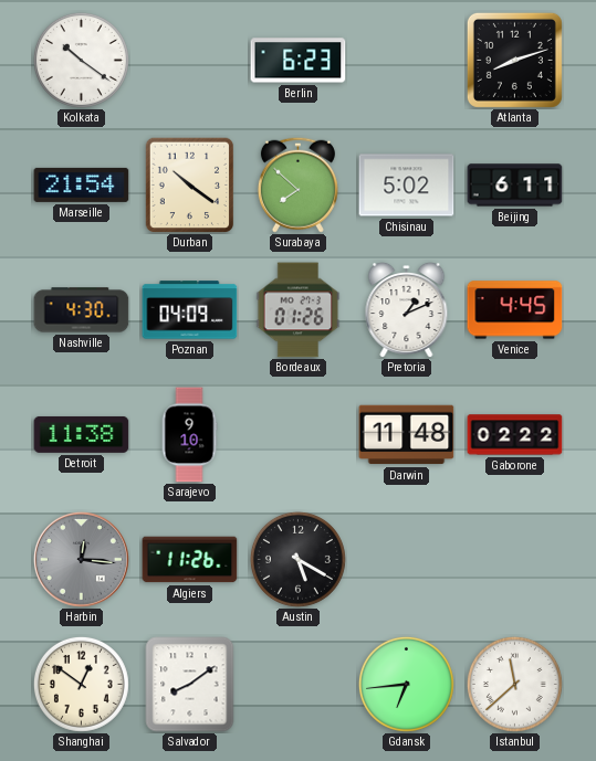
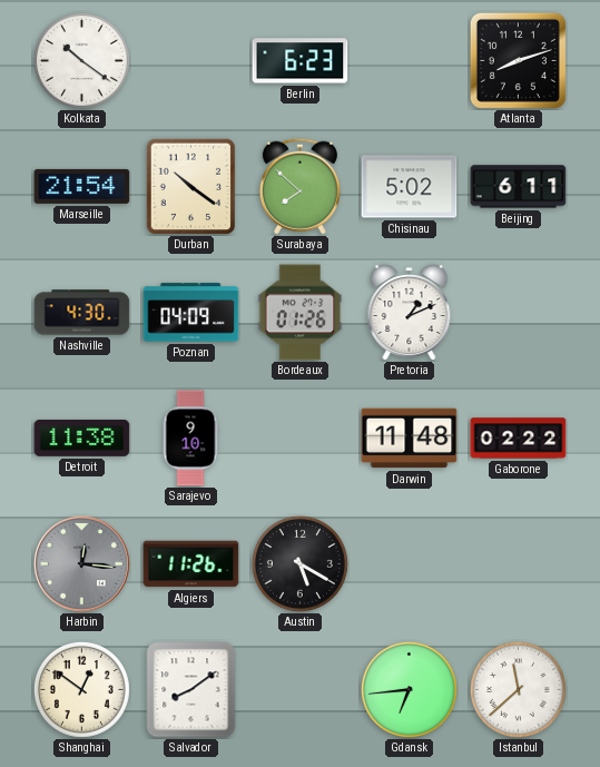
Venice: 4:45 -> none (515, 310)
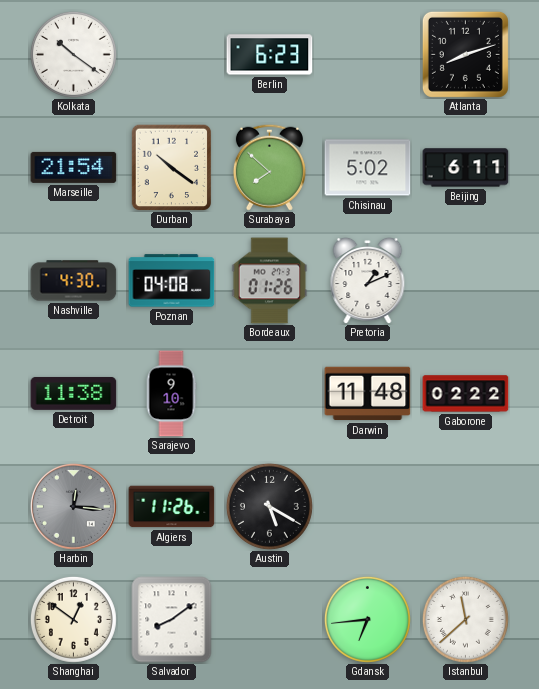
Poznan: 04:09 -> 04:08 (172, 281)
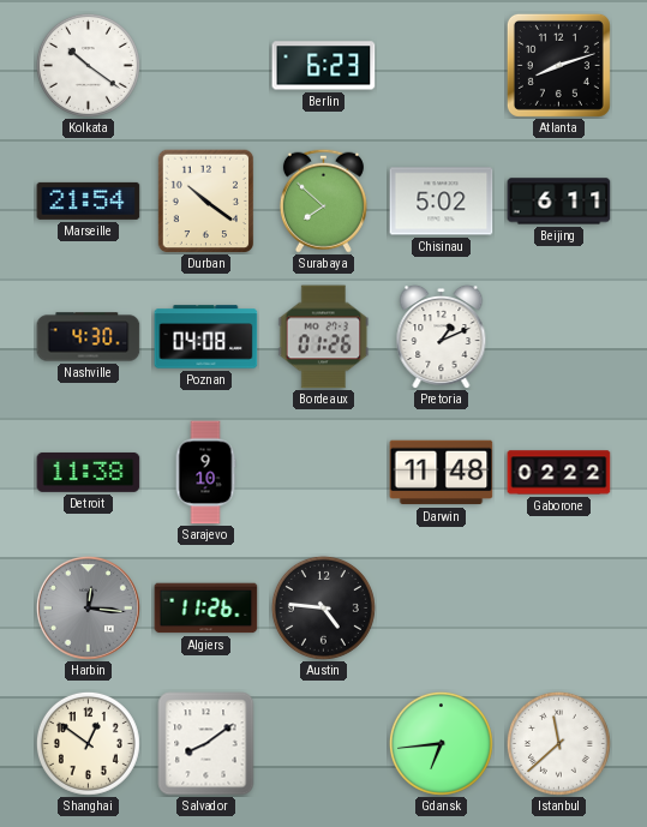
Austin: 5:20 -> 4:46 (323, 607)
